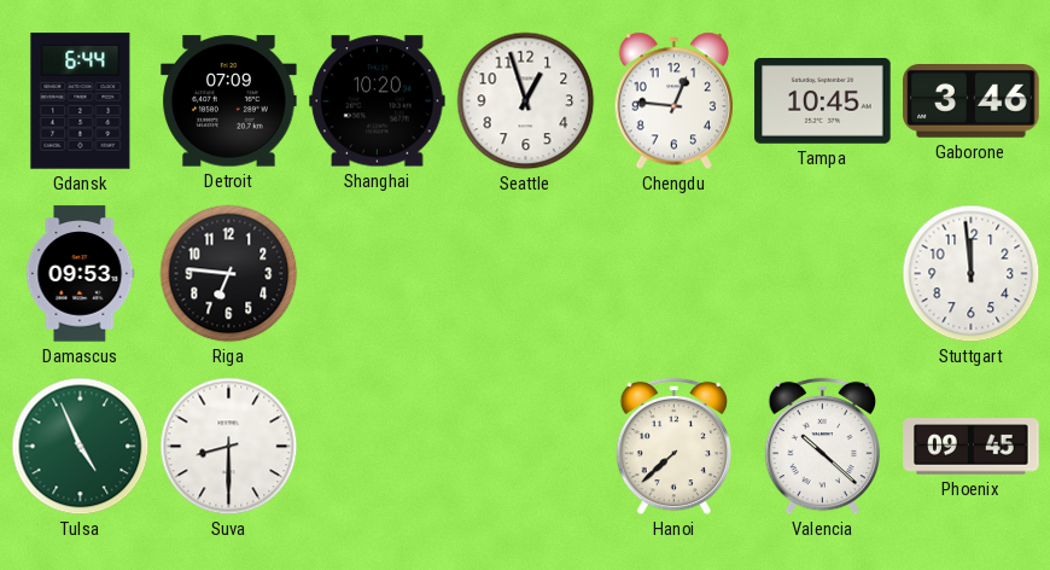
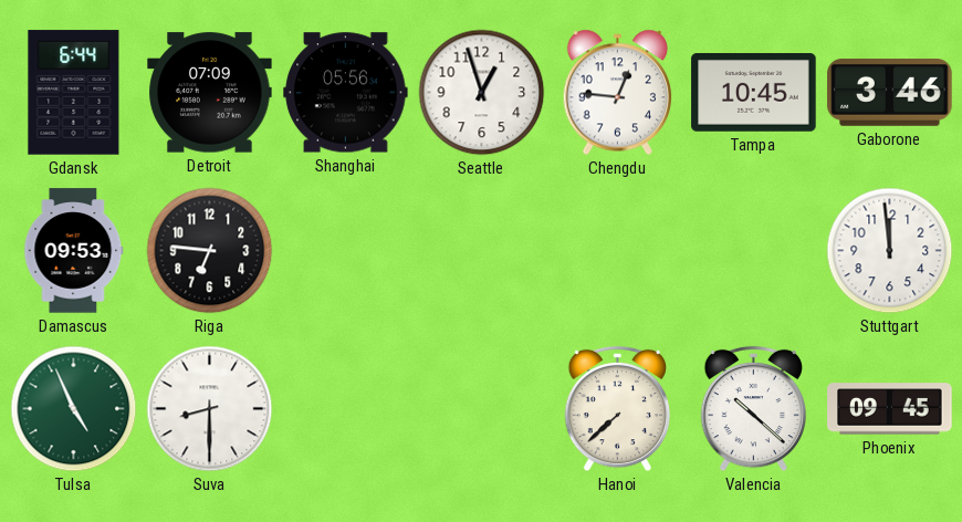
Shanghai: 10:20 -> 05:56 (346, 93)
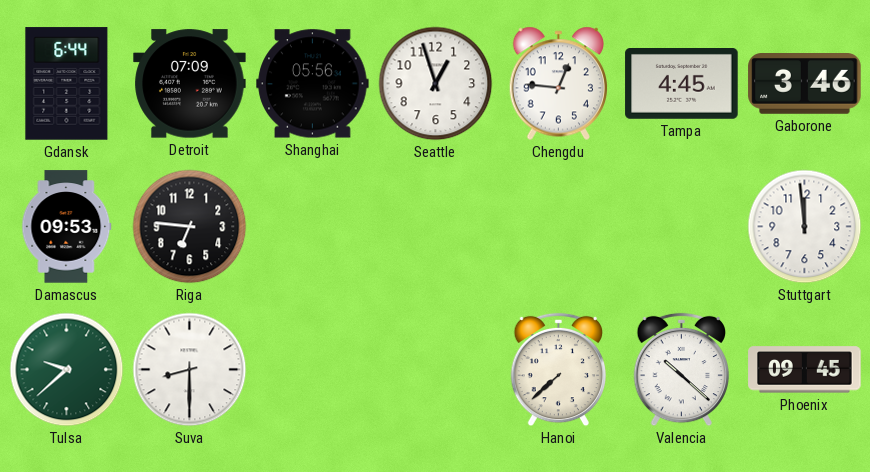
Tampa: 10:45 -> 4:45 (682, 84)
Tulsa: 4:56 -> 9:38 (67, 370)
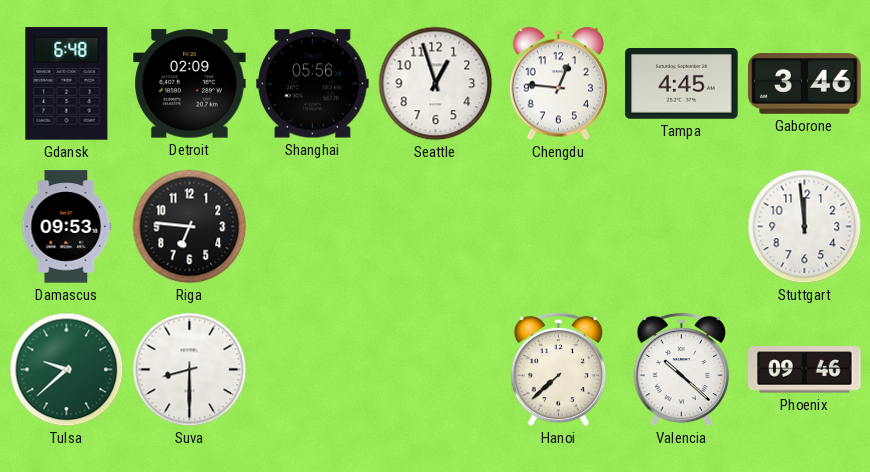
Gdansk: 6:44 -> 6:48 (67, 84)
Detroit: 07:09 -> 02:09 (190, 84)
Phoenix: 09:45 -> 09:46 (805, 370)
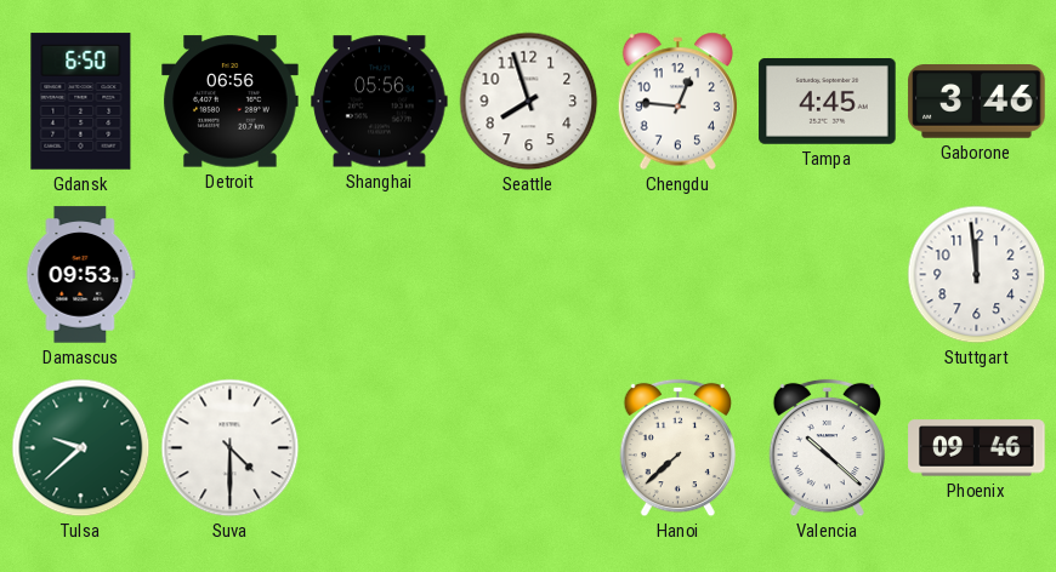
Gdansk: 6:48 -> 6:50 (81, 102)
Detroit: 02:09 -> 06:56 (231, 102)
Seattle: 12:57 -> 7:57 (529, 102)
Riga: 6:46 -> none (190, 227)
Suva: 8:30 -> 4:30 (231, 448)
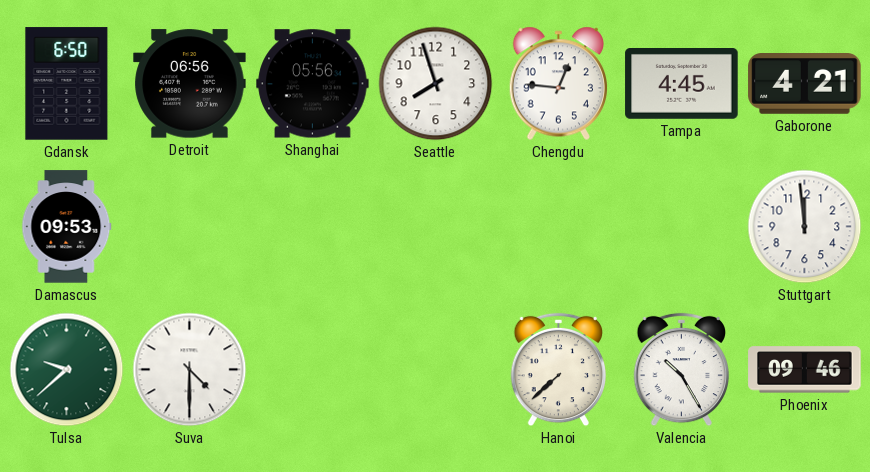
Gaborone: 3:46 -> 4:21 (805, 84)
Valencia: 10:22 -> 10:25 (681, 370)
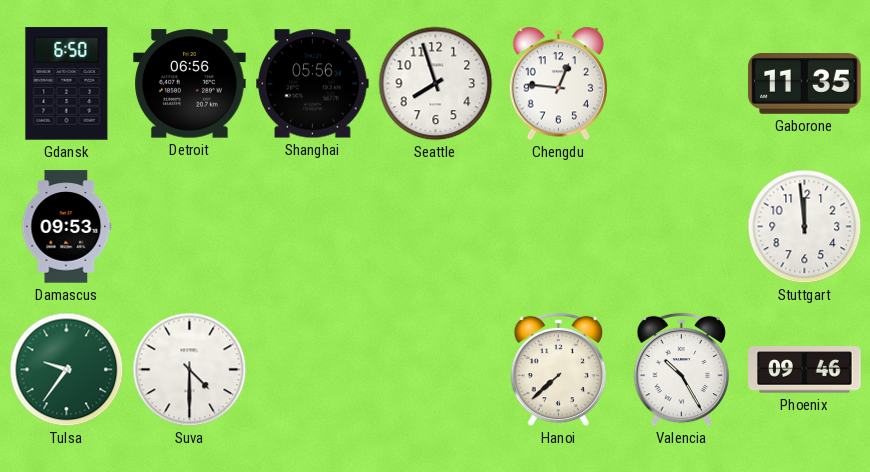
Tampa: 4:45 -> none (682, 84)
Gaborone: 4:21 -> 11:35 (805, 84)
Tulsa: 9:38 -> 9:36 (67, 370)
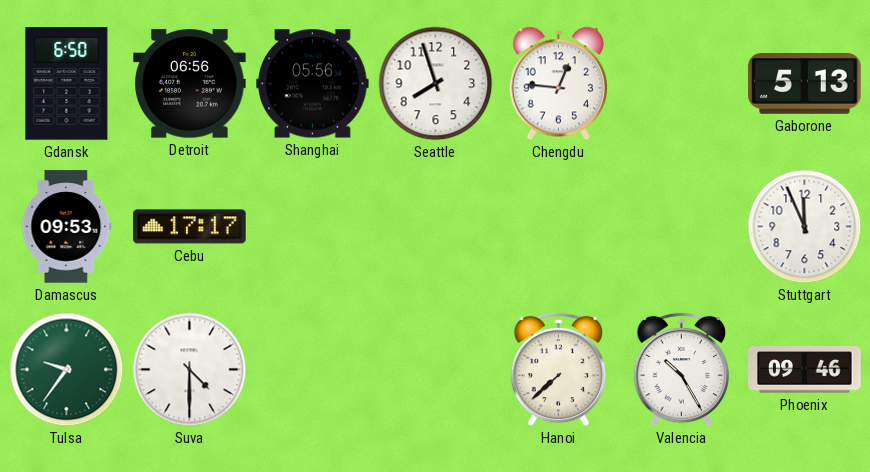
Gaborone: 11:35 -> 5:13 (805, 84)
Cebu: none -> 17:17 (190, 227)
Stuttgart: 11:59 -> 11:56 (805, 227)
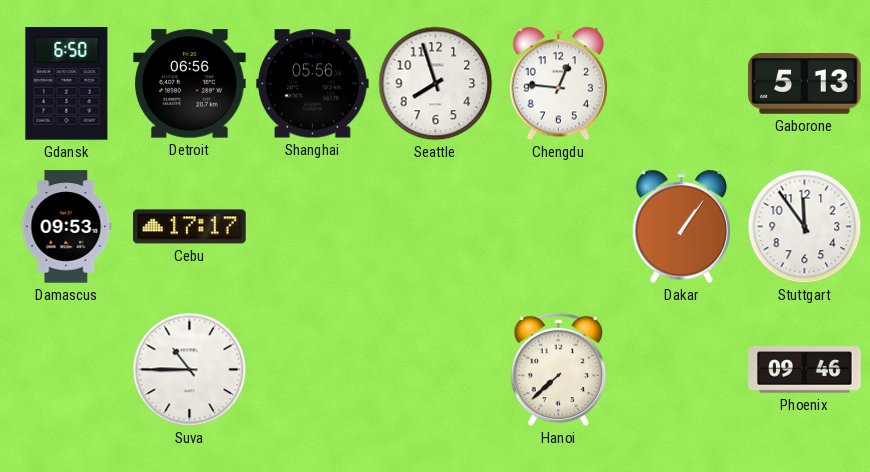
Dakar: none -> 1:06 (681, 227)
Stuttgart: 11:56 -> 11:54 (805, 227)
Tulsa: 9:36 -> none (67, 370)
Suva: 4:30 -> 10:45 (190, 370)
Valencia: 10:25 -> none (681, 370)
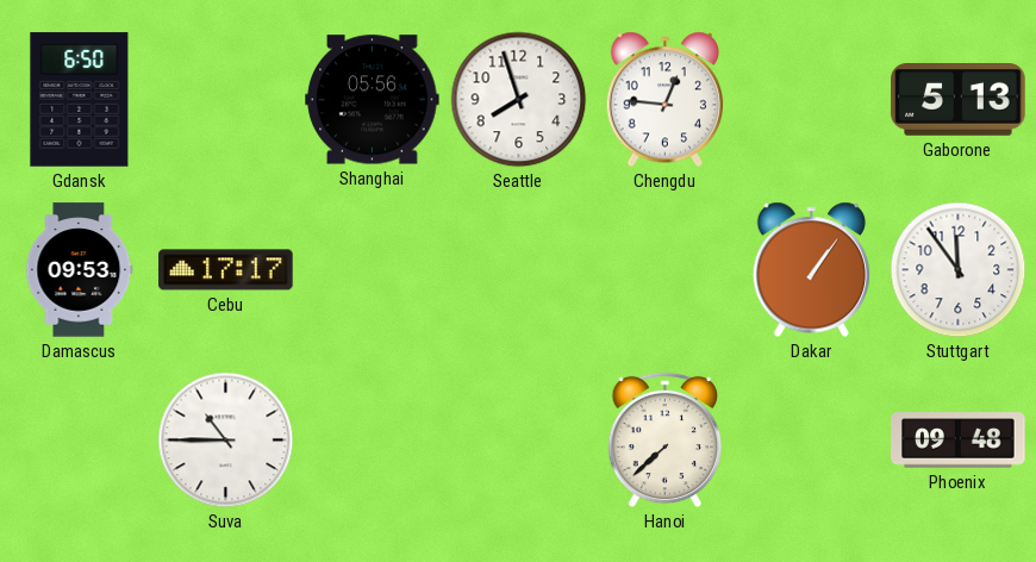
Detroit: 06:56 -> none (190, 84)
Phoenix: 09:46 -> 09:48 (959, 441)
